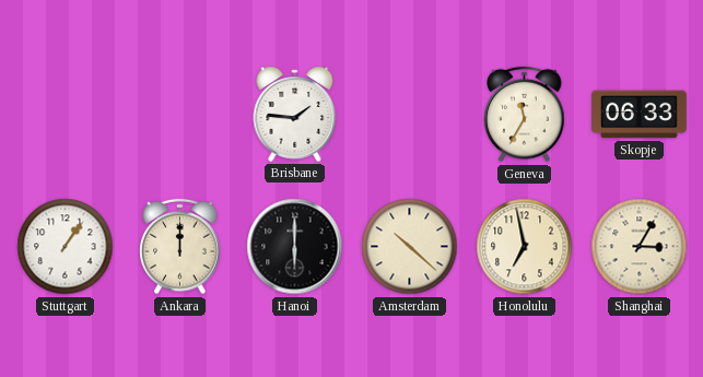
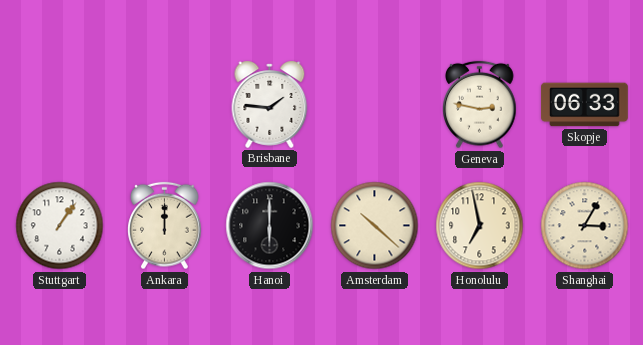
Geneva: 11:35 -> 2:47 (480, 105)
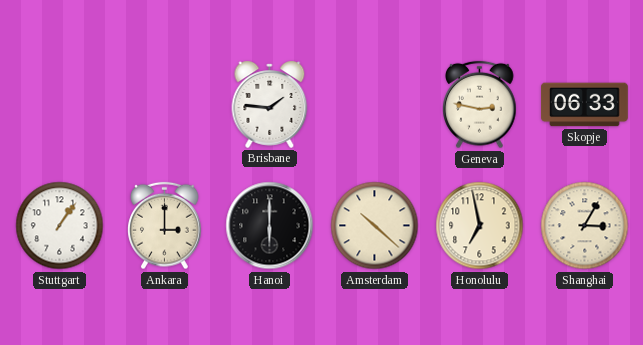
Ankara: 12:00 -> 3:00 (165, 226)
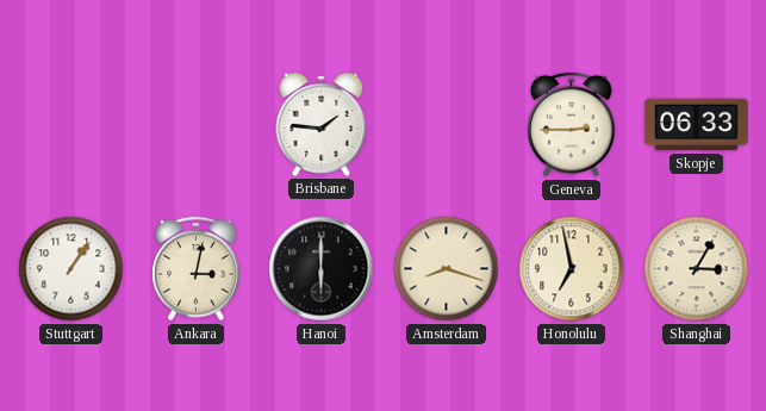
Geneva: 2:47 -> 2:45 (572, 125)
Ankara: 3:00 -> 3:02 (197, 269)
Amsterdam: 10:22 -> 8:18 (447, 269)
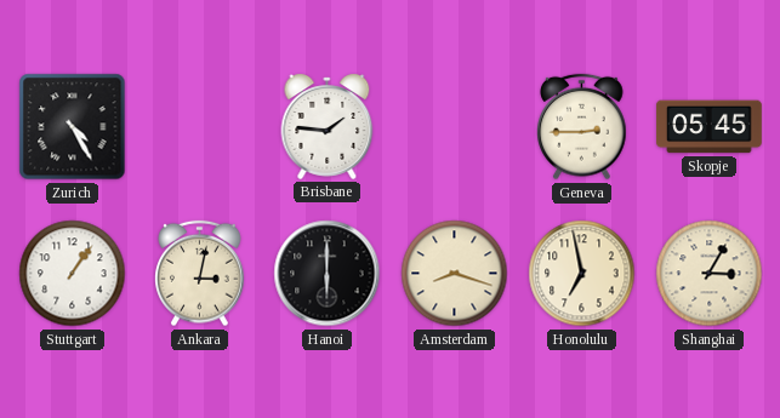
Zurich: none -> 4:25 (73, 127)
Skopje: 06:33 -> 05:45 (710, 127)
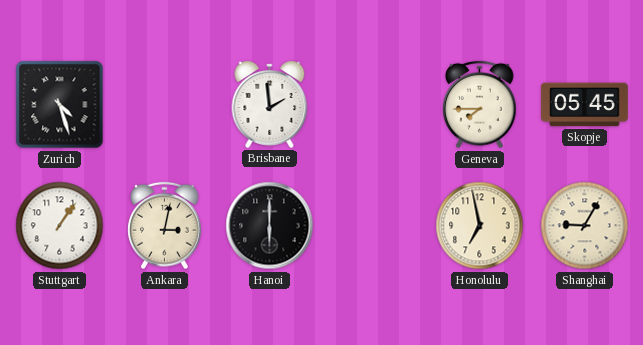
Zurich: 4:25 -> 4:27 (60, 105)
Brisbane: 1:46 -> 1:59 (270, 104)
Geneva: 2:45 -> 7:45 (480, 105)
Amsterdam: 8:18 -> none (455, 274)
Shanghai: 3:05 -> 9:05 (585, 226)
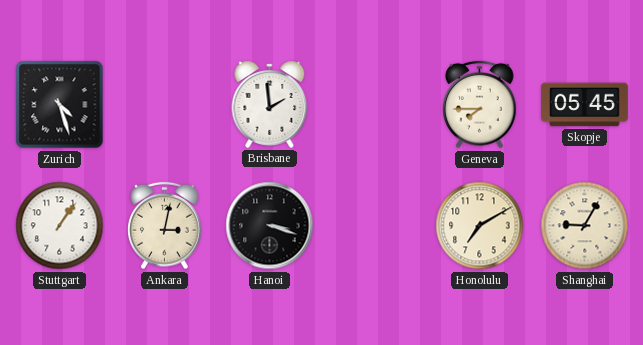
Hanoi: 6:00 -> 3:18 (270, 226)
Honolulu: 6:58 -> 7:10 (480, 226)
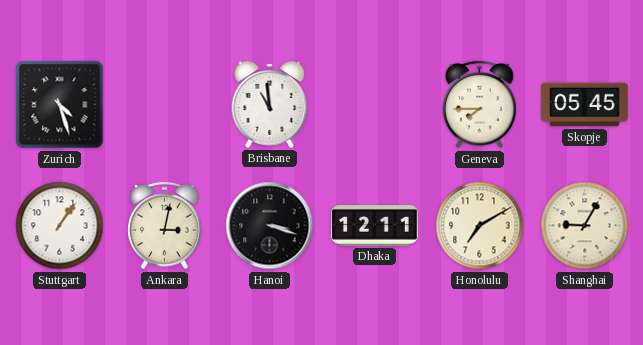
Brisbane: 1:59 -> 10:59 (270, 104)
Dhaka: none -> 12:11 (375, 226)
